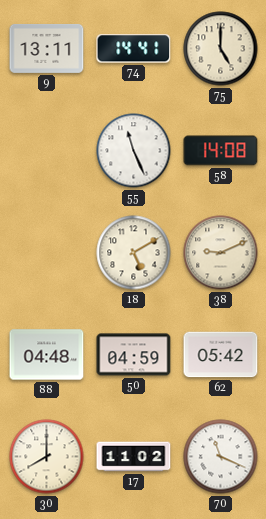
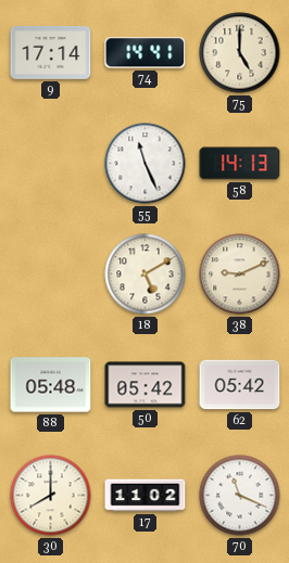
9: 13:11 -> 17:14 (51, 52)
58: 14:08 -> 14:13 (240, 164)
88: 04:48 -> 05:48 (51, 385)
50: 04:59 -> 05:42 (146, 385)
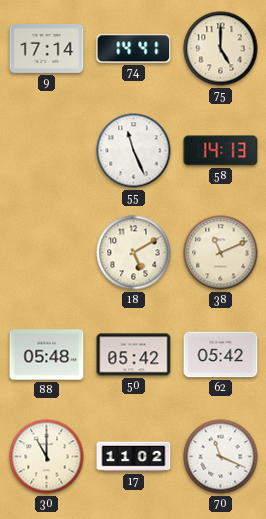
38: 9:11 -> 11:11 (221, 253)
30: 8:00 -> 11:00 (47, 457)
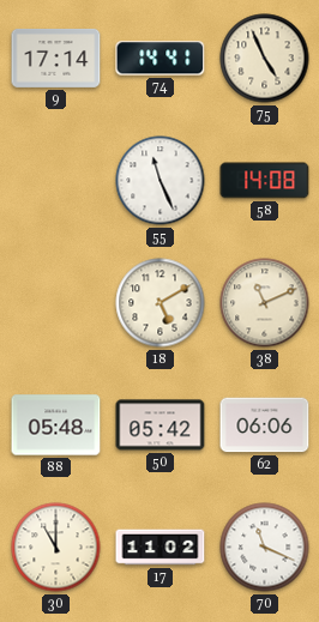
75: 5:00 -> 4:56 (265, 59)
58: 14:13 -> 14:08 (265, 181)
62: 05:42 -> 06:06 (265, 425)
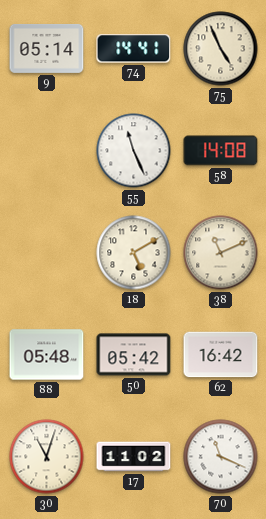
9: 17:14 -> 05:14 (47, 48)
62: 06:06 -> 16:42 (221, 355)
30: 11:00 -> 11:03 (47, 457)
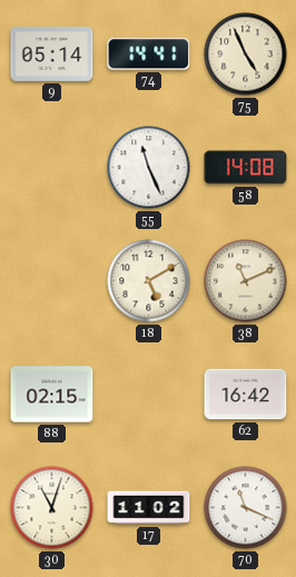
88: 05:48 -> 02:15 (52, 395)
50: 05:42 -> none (134, 355)
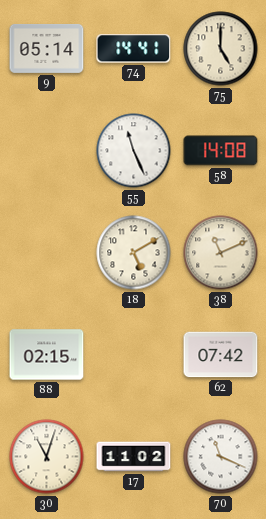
75: 4:56 -> 5:00 (221, 49)
62: 16:42 -> 07:42 (221, 355)
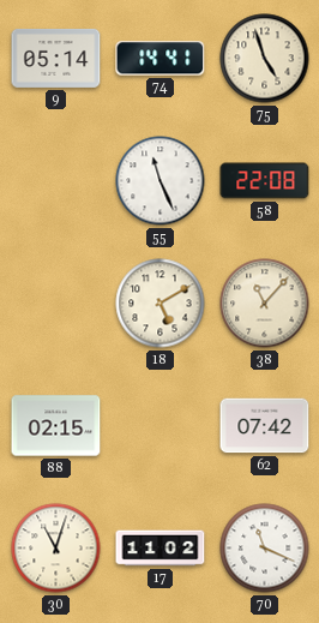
75: 5:00 -> 4:57 (265, 59)
58: 14:08 -> 22:08 (265, 181)
38: 11:11 -> 11:07 (265, 304)
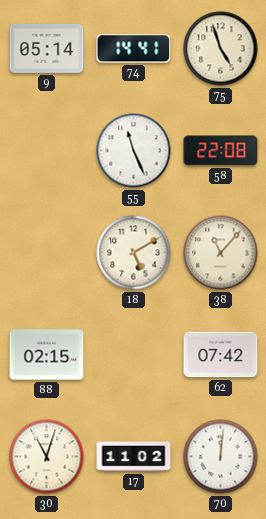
70: 11:19 -> 12:01 (221, 457)
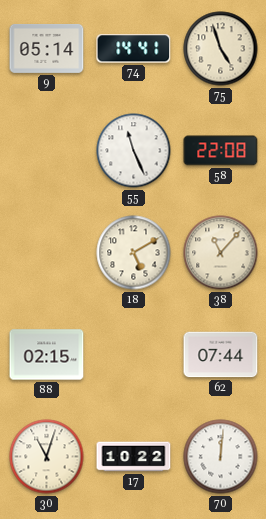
62: 07:42 -> 07:44 (221, 355)
17: 11:02 -> 10:22 (134, 457)
